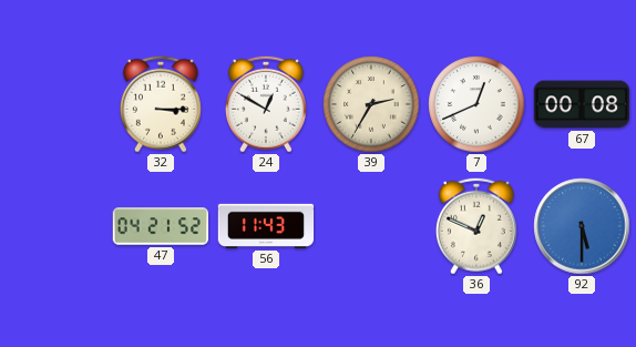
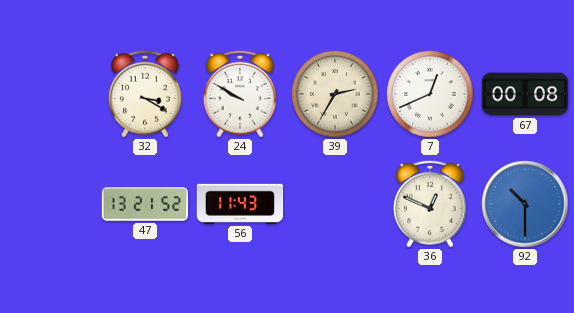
32: 3:15 -> 3:20 (145, 94)
24: 12:50 -> 9:50 (240, 94)
47: 04:21 -> 13:21 (145, 204)
92: 5:30 -> 10:30 (525, 204)
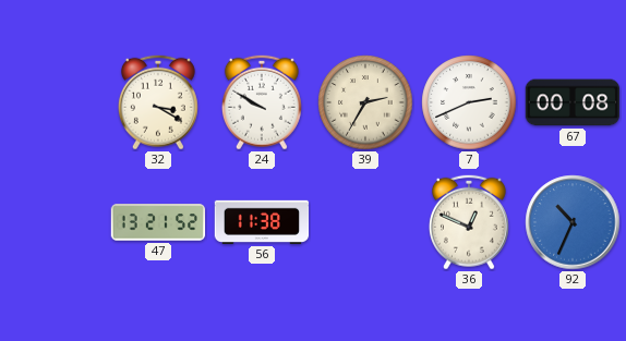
7: 12:41 -> 2:41 (469, 102)
56: 11:43 -> 11:38 (262, 222)
92: 10:30 -> 10:34 (573, 222)
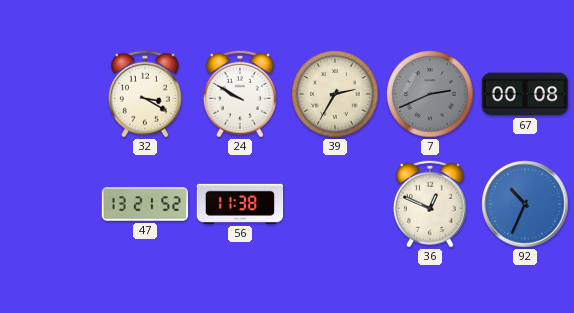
7 dial: white -> grey (430, 94)
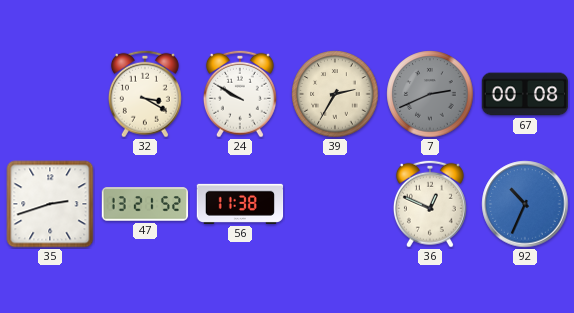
35: none -> 2:42 (50, 204)
